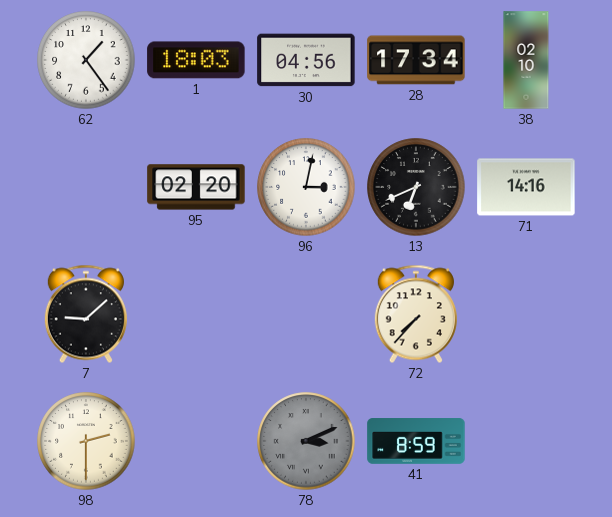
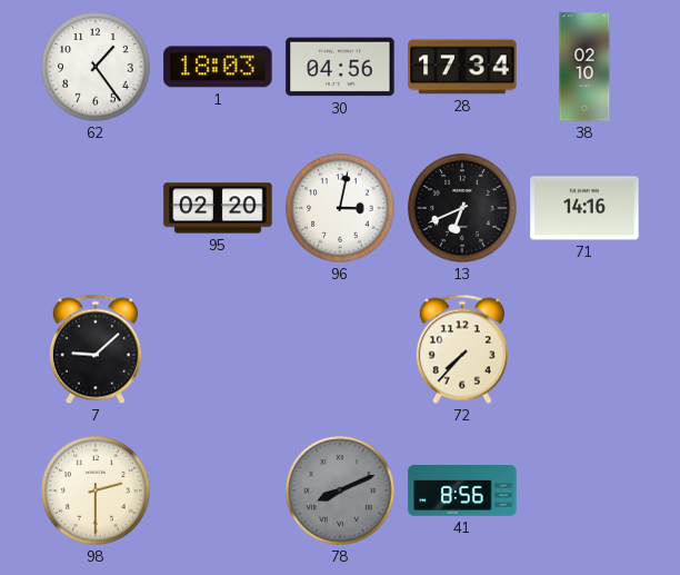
78: 3:11 -> 8:11 (340, 490)
41: 8:59 -> 8:56 (462, 490)
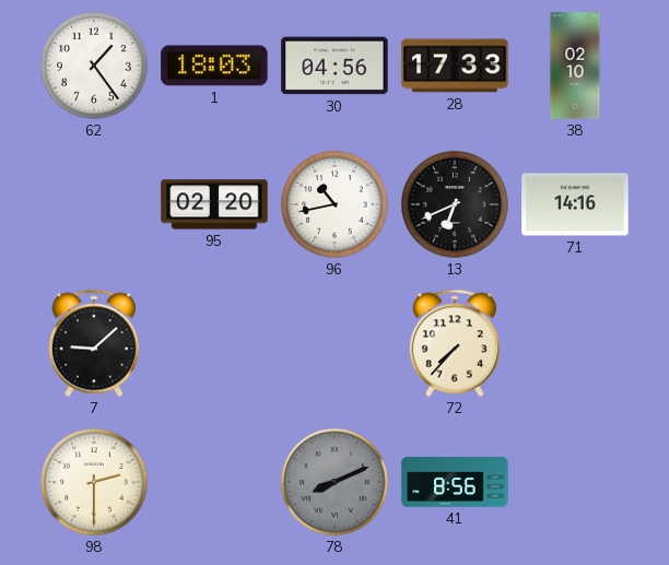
28: 17:34 -> 17:33 (455, 66)
96: 3:02 -> 10:43 (334, 204)
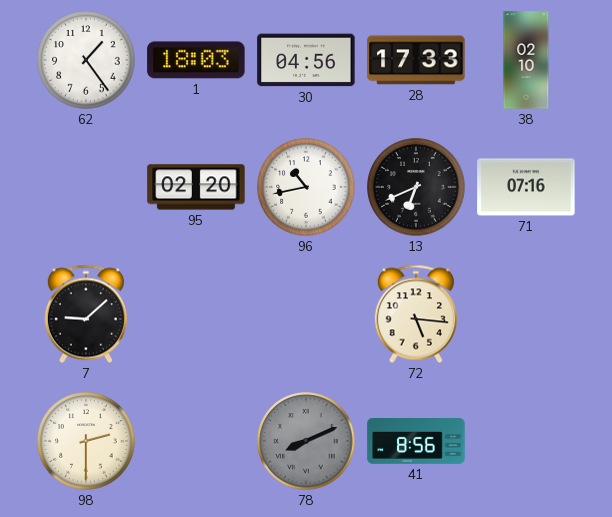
71: 14:16 -> 07:16 (526, 187)
72: 7:37 -> 5:16 (416, 314)
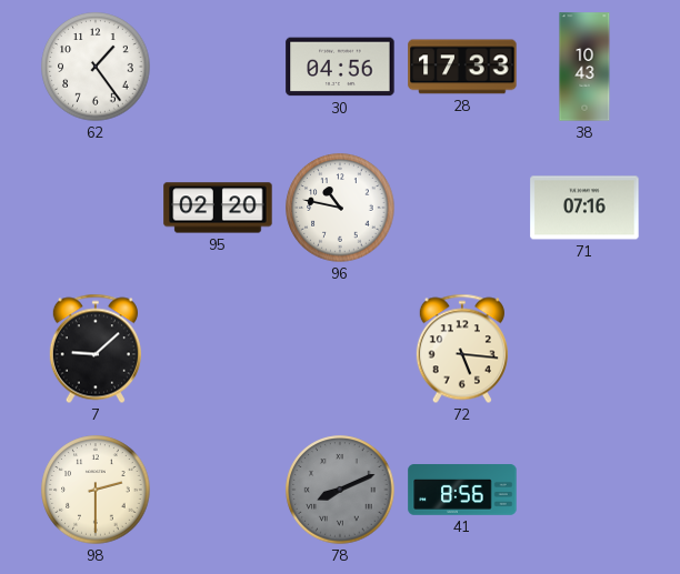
1: 18:03 -> none (196, 60)
38: 02:10 -> 10:43 (584, 67)
96: 10:43 -> 10:47 (340, 208)
13: 6:41 -> none (416, 187)
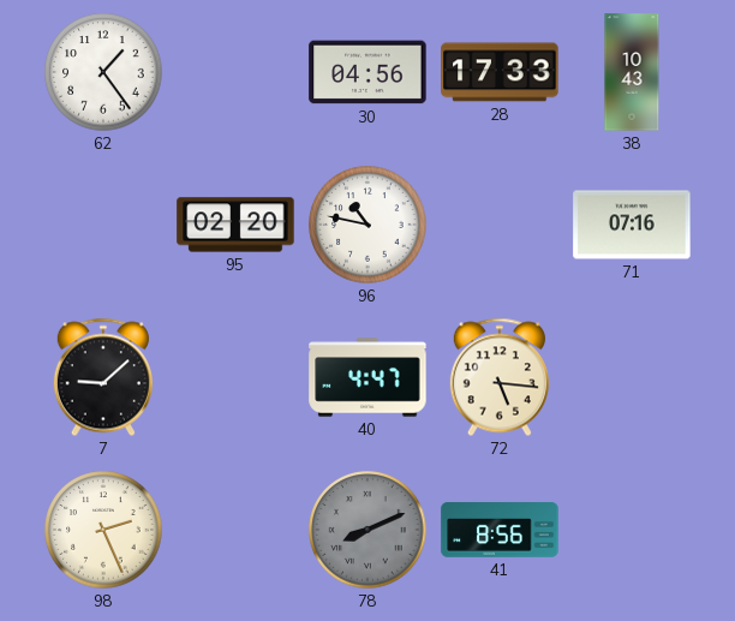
40: none -> 4:47 (367, 377)
98: 2:30 -> 2:26 (103, 530)
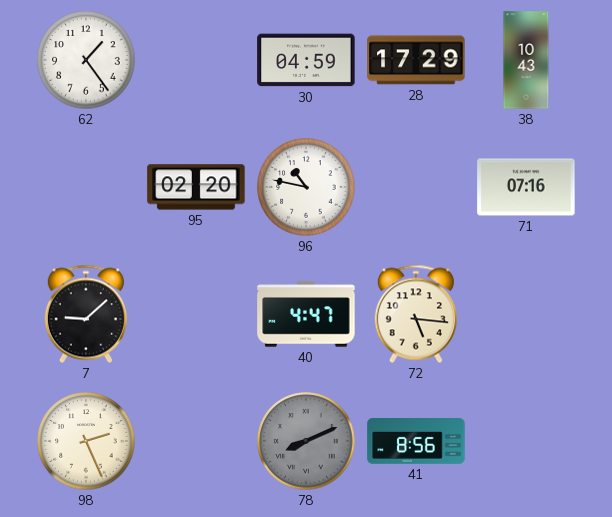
30: 04:56 -> 04:59 (306, 60)
28: 17:33 -> 17:29 (416, 60)
